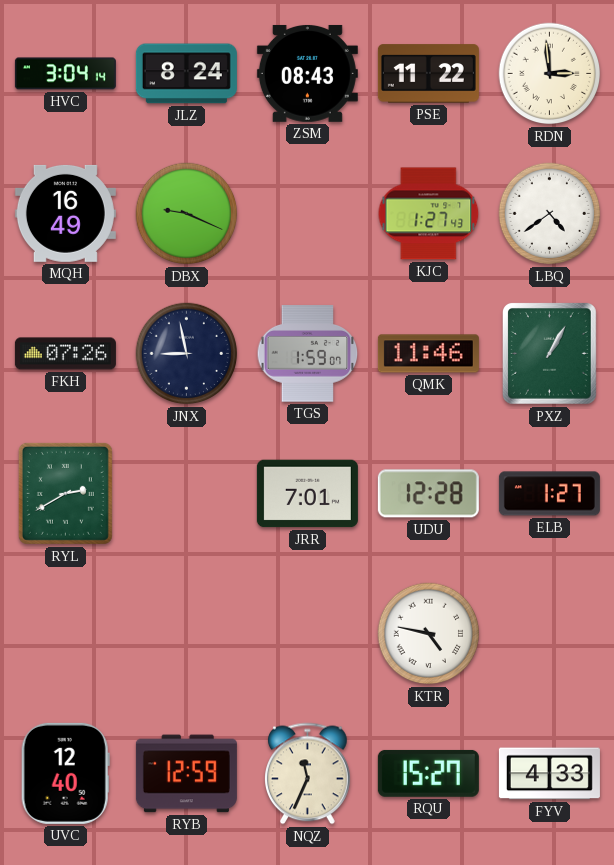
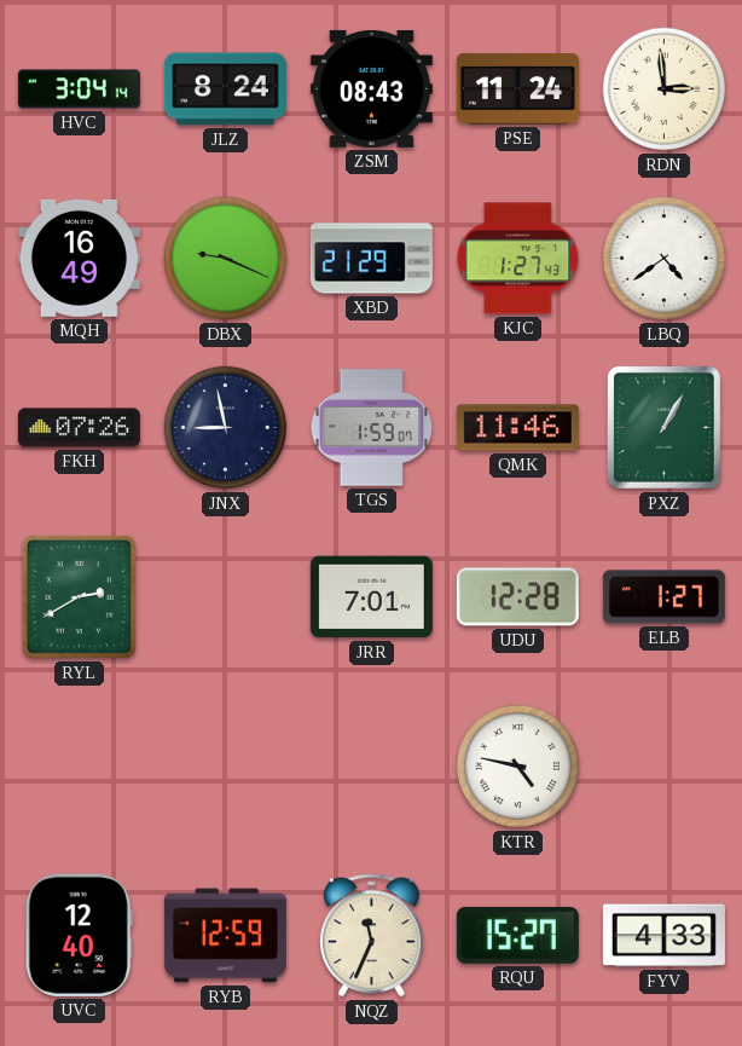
PSE: 11:22 -> 11:24 (517, 89)
XBD: none -> 21:29 (371, 259)
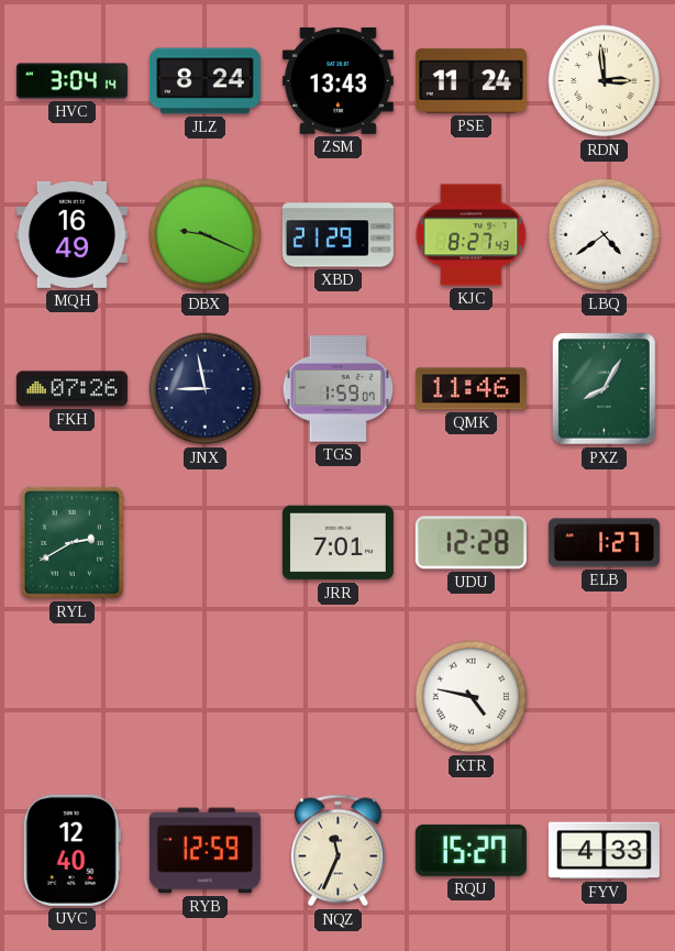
ZSM: 08:43 -> 13:43 (337, 80)
KJC: 1:27 -> 8:27 (472, 235)
PXZ: 1:05 -> 8:05 (604, 389)
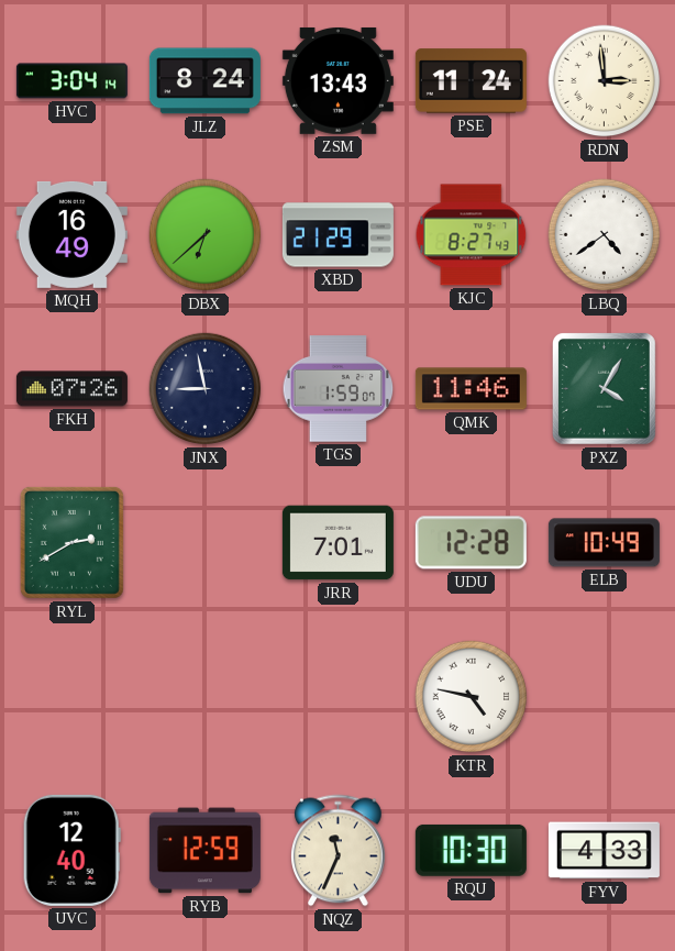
DBX: 9:19 -> 6:38 (206, 235)
PXZ: 8:05 -> 4:05 (604, 389)
ELB: 1:27 -> 10:49 (604, 543)
RQU: 15:27 -> 10:30 (471, 850)
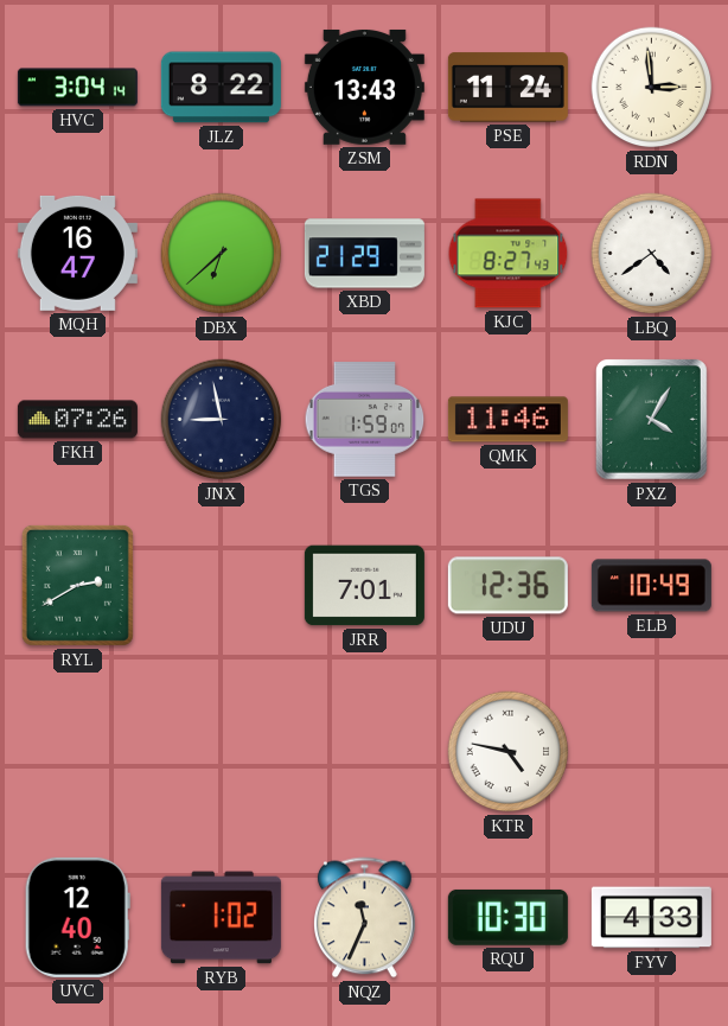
JLZ: 8:24 -> 8:22 (221, 88)
MQH: 16:49 -> 16:47 (77, 253)
UDU: 12:28 -> 12:36 (507, 586)
RYB: 12:59 -> 1:02 (221, 918)
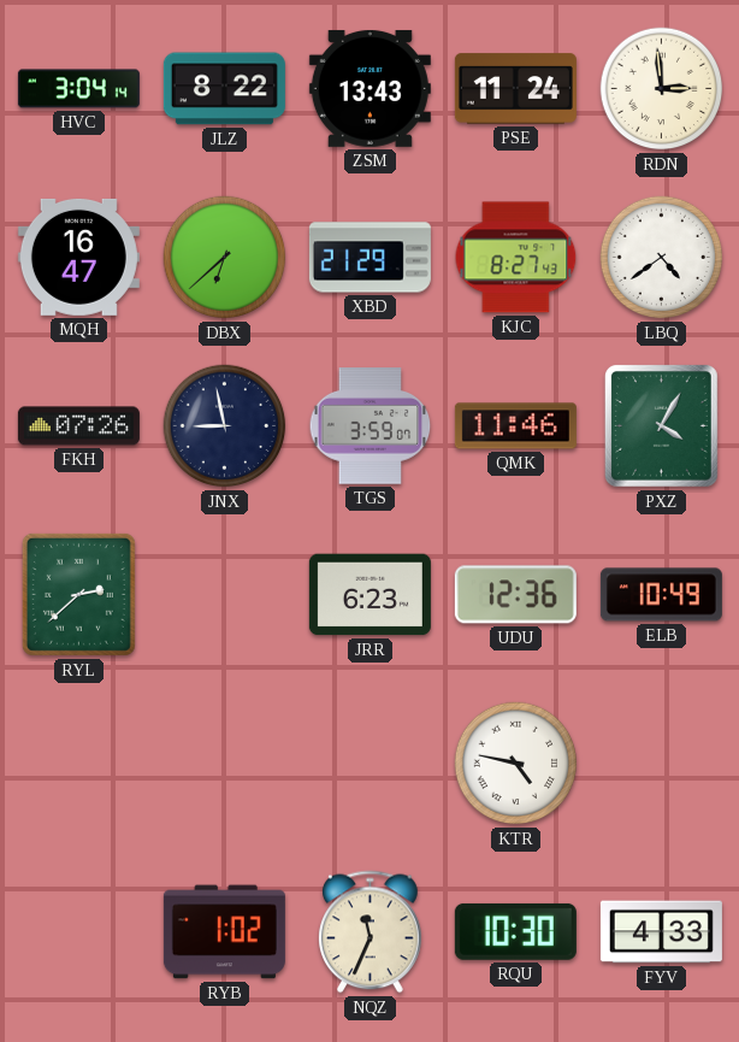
TGS: 1:59 -> 3:59 (371, 426)
RYL: 2:40 -> 2:38 (78, 594)
JRR: 7:01 -> 6:23 (369, 595)
UVC: 12:40 -> none (77, 917)
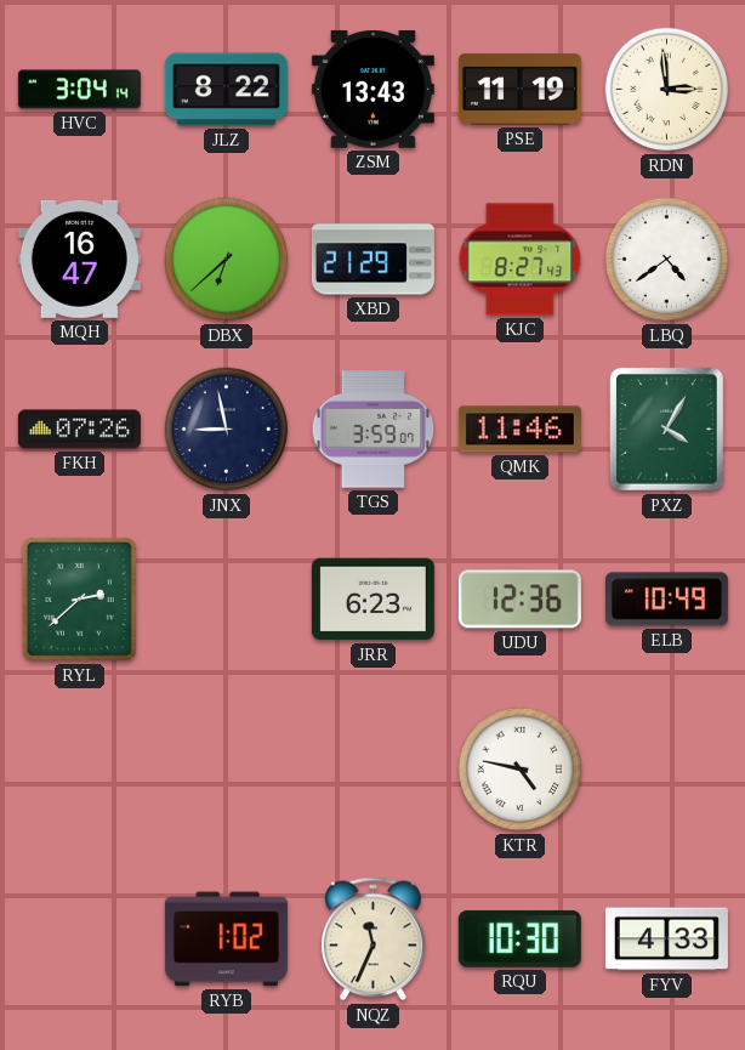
PSE: 11:24 -> 11:19 (519, 90)
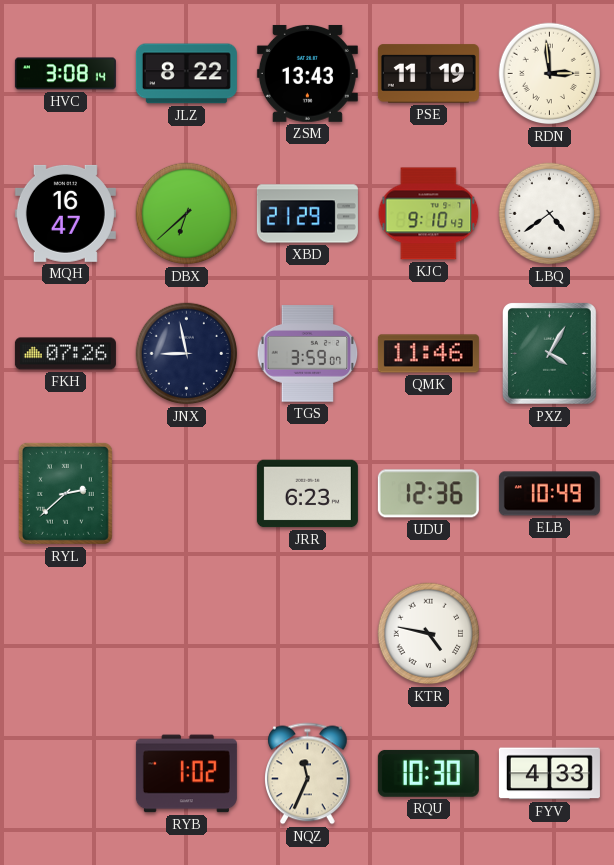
HVC: 3:04 -> 3:08 (65, 74)
KJC: 8:27 -> 9:10 (429, 214)
